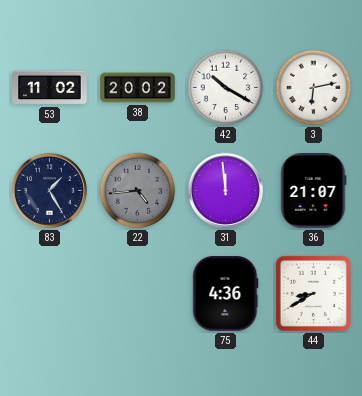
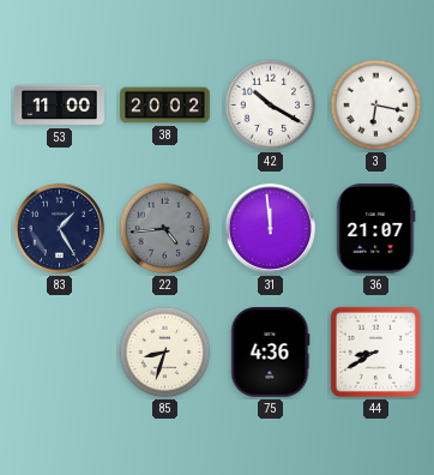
53: 11:02 -> 11:00 (60, 106)
3: 6:13 -> 6:17 (376, 106)
85: none -> 8:33 (165, 353)
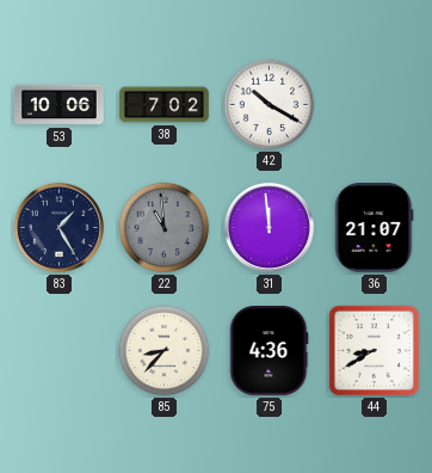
53: 11:00 -> 10:06 (60, 105)
38: 20:02 -> 7:02 (165, 105)
3: 6:17 -> none (376, 106)
22: 4:44 -> 10:59 (165, 228)
85: 8:33 -> 8:37 (165, 351)
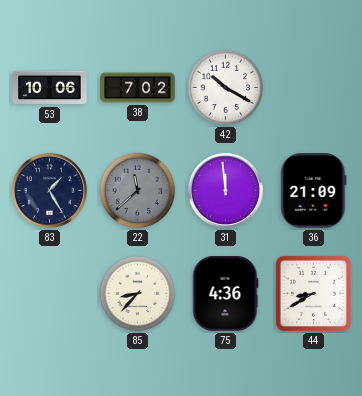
22: 10:59 -> 11:38 (138, 191)
36: 21:07 -> 21:09 (314, 191)
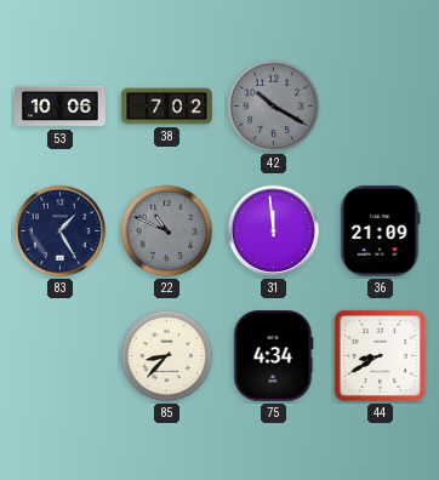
42 dial: white -> grey (274, 107)
22: 11:38 -> 10:49 (167, 232)
75: 4:36 -> 4:34 (273, 356)
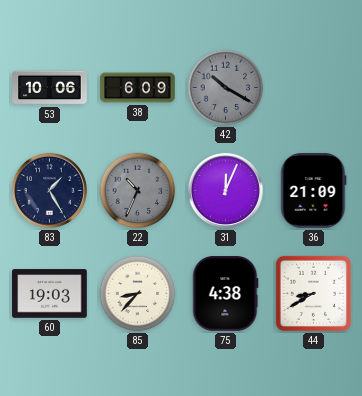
38: 7:02 -> 6:09 (138, 88)
22: 10:49 -> 10:34 (138, 191)
31: 11:59 -> 12:04 (225, 190)
60: none -> 19:03 (50, 294)
75: 4:34 -> 4:38 (225, 294)
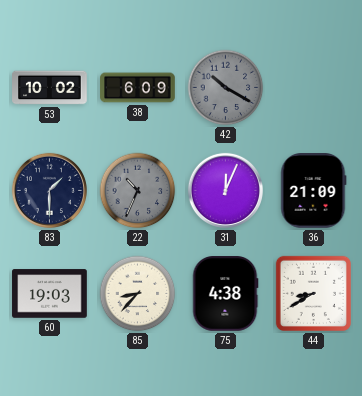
53: 10:06 -> 10:02 (50, 88)
83: 1:25 -> 1:30 (49, 190)
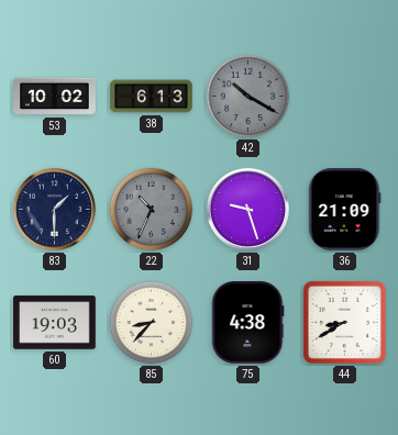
38: 6:09 -> 6:13 (152, 97)
31: 12:04 -> 9:27 (247, 209)
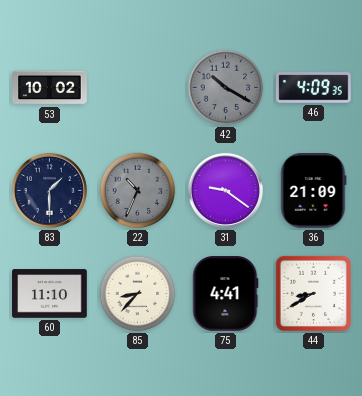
38: 6:13 -> none (152, 97)
46: none -> 4:09 (314, 88)
31: 9:27 -> 9:21 (225, 190)
60: 19:03 -> 11:10 (50, 294)
75: 4:38 -> 4:41 (225, 294)
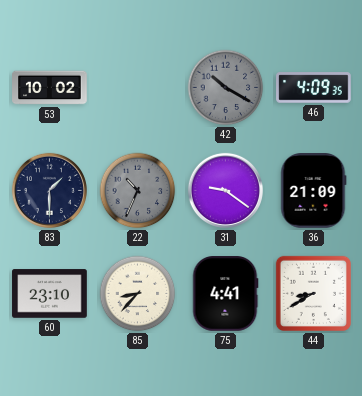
60: 11:10 -> 23:10 (50, 294)
